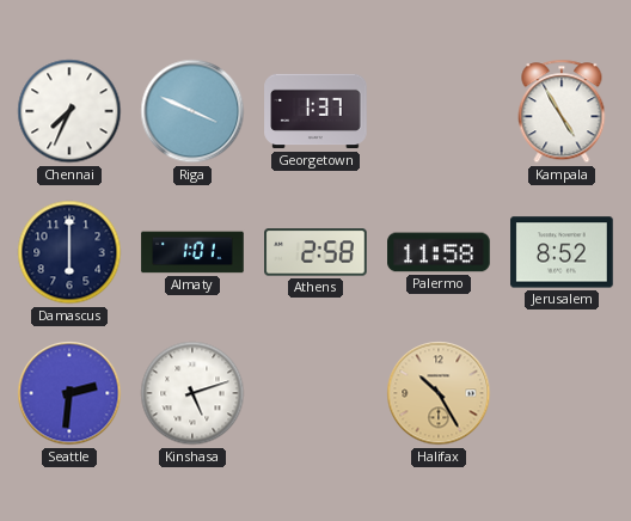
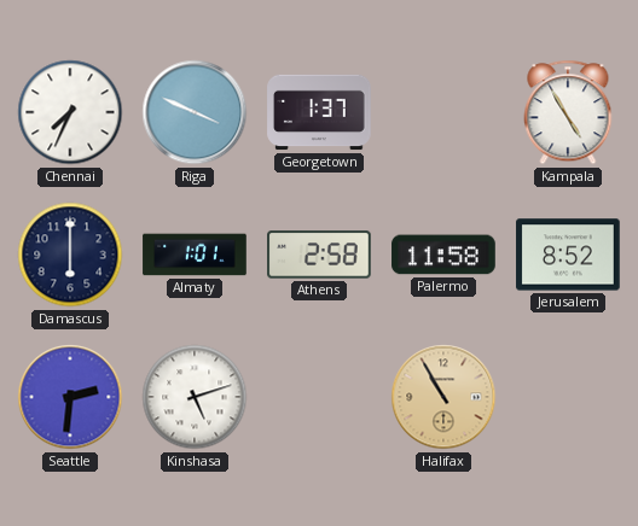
Halifax: 10:25 -> 10:55 (443, 397)
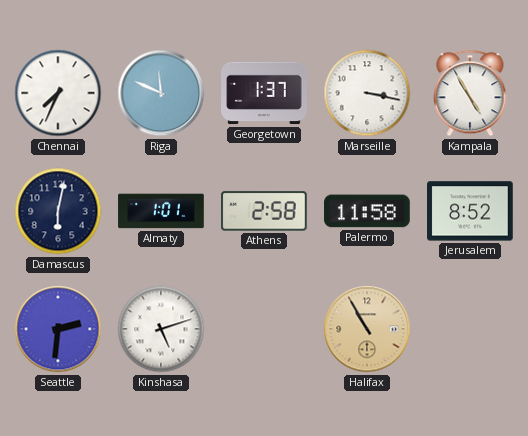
Riga: 3:49 -> 11:49 (161, 93)
Marseille: none -> 3:17 (367, 93)
Damascus: 6:00 -> 6:02 (58, 211)
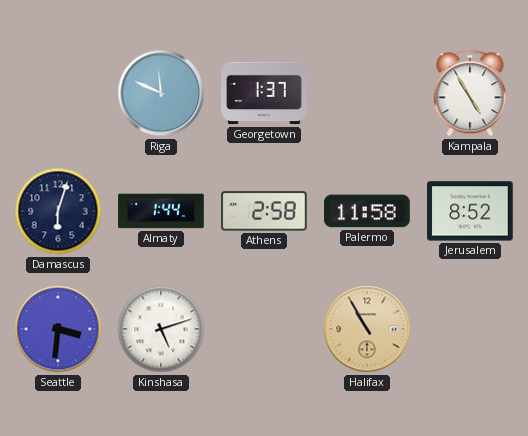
Chennai: 7:34 -> none (58, 93)
Marseille: 3:17 -> none (367, 93)
Damascus: 6:02 -> 6:03 (58, 211)
Almaty: 1:01 -> 1:44 (161, 211)
Seattle: 2:31 -> 3:31 (58, 329)
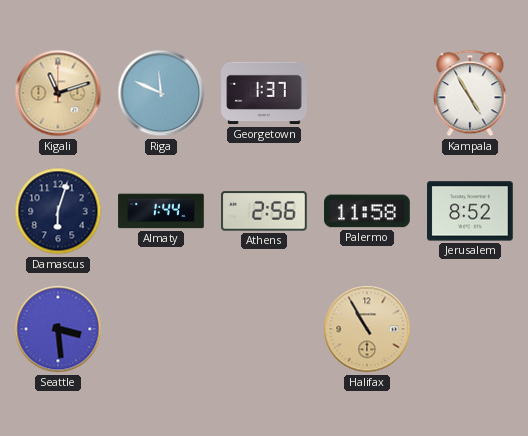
Kigali: none -> 11:12 (58, 93)
Athens: 2:58 -> 2:56 (264, 211)
Seattle: 3:31 -> 3:29 (58, 329)
Kinshasa: 5:12 -> none (161, 329)
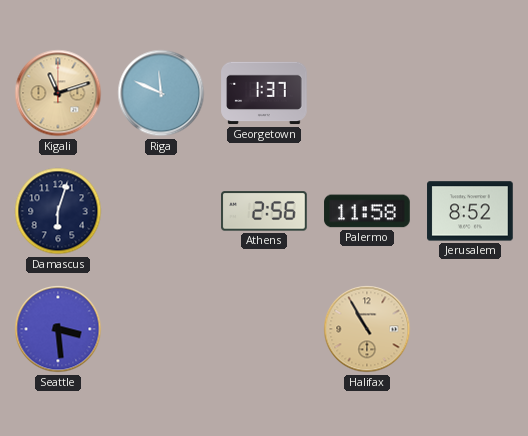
Kampala: 4:55 -> none (470, 93)
Almaty: 1:44 -> none (161, 211)
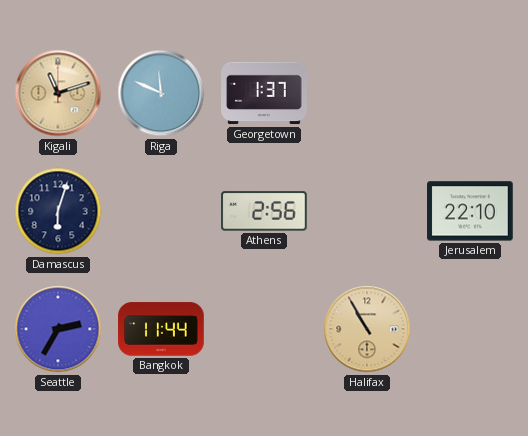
Palermo: 11:58 -> none (367, 211)
Jerusalem: 8:52 -> 22:10 (470, 211)
Seattle: 3:29 -> 2:35 (58, 329)
Bangkok: none -> 11:44 (161, 329)
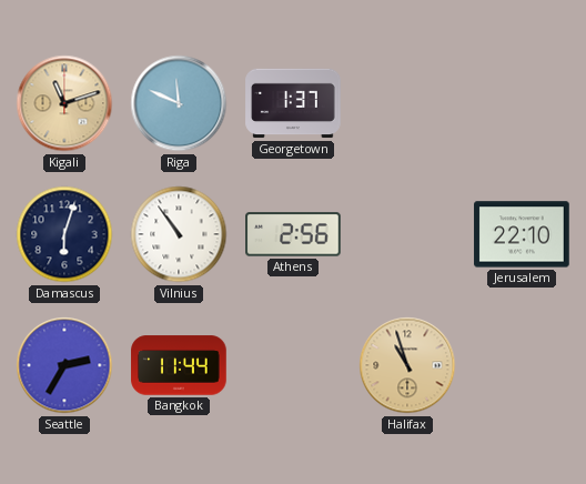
Vilnius: none -> 10:54 (179, 234)
Halifax: 10:55 -> 10:57 (407, 365)
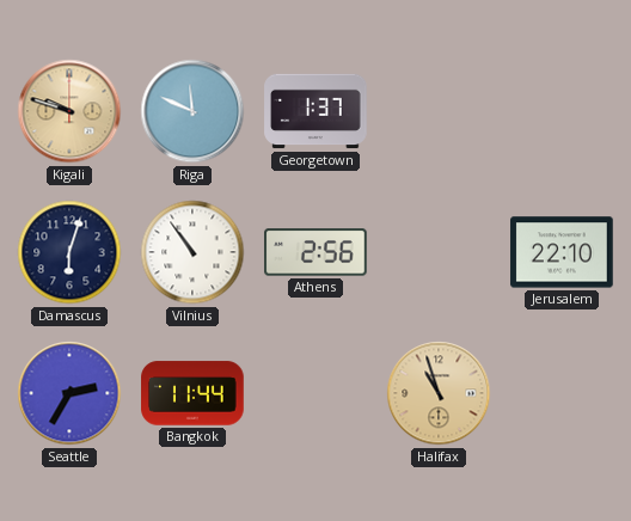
Kigali: 11:12 -> 9:48 (69, 111)
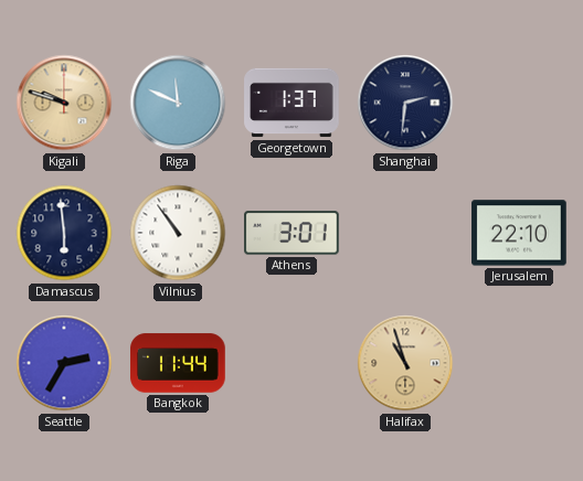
Shanghai: none -> 2:31 (405, 103)
Damascus: 6:03 -> 5:59 (64, 233)
Athens: 2:56 -> 3:01 (291, 233)
